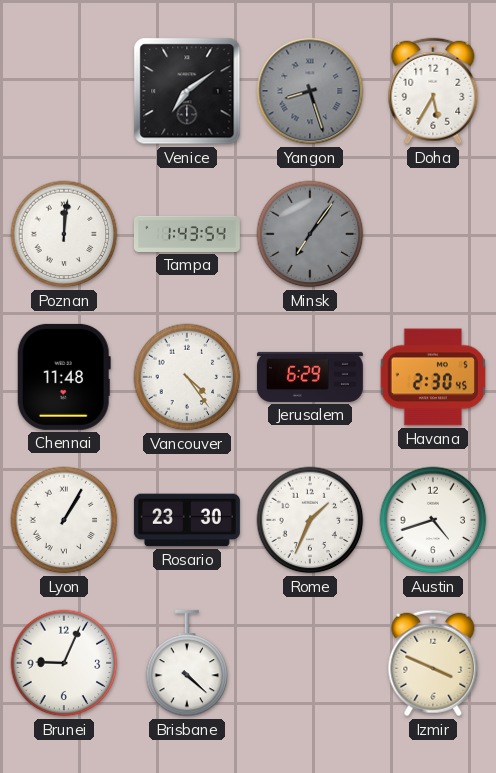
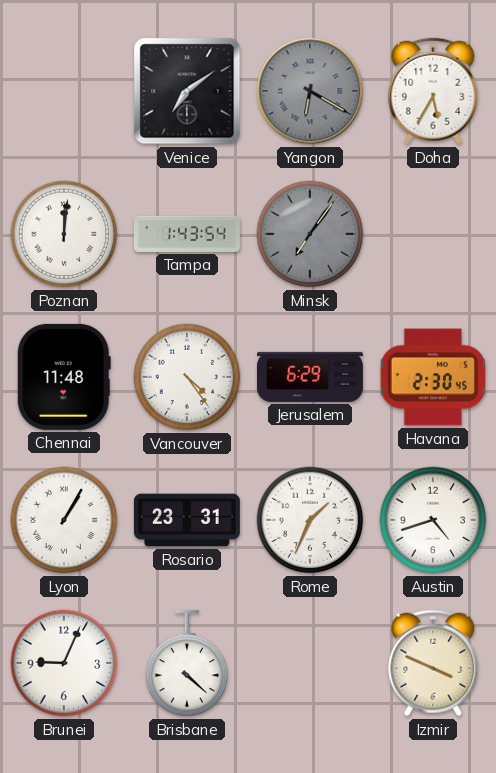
Yangon: 8:27 -> 6:20 (310, 91)
Rosario: 23:30 -> 23:31 (187, 520)
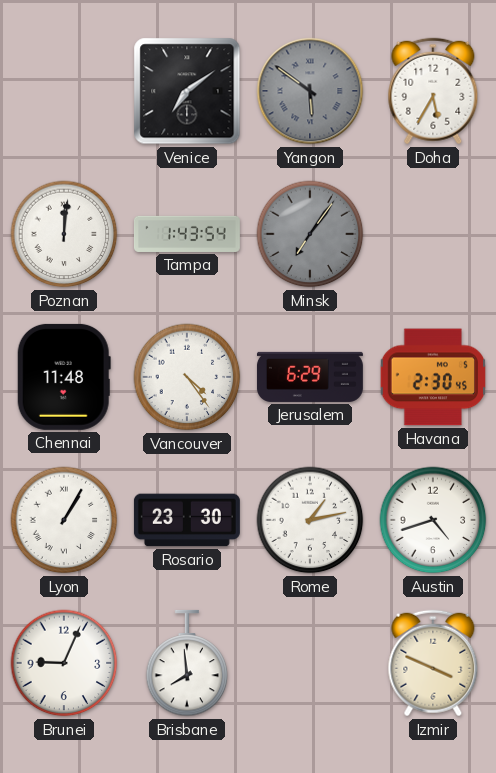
Yangon: 6:20 -> 5:51 (310, 91)
Rosario: 23:31 -> 23:30 (187, 520)
Rome: 1:34 -> 1:13 (310, 520)
Brisbane: 4:22 -> 7:59 (187, 663)
